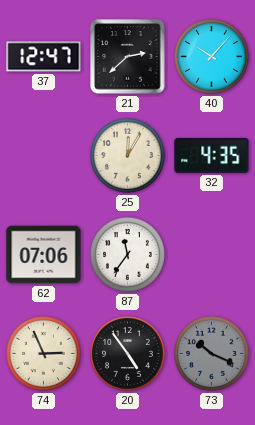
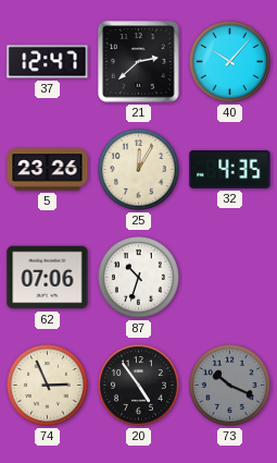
5: none -> 23:26 (48, 170)
87: 11:36 -> 10:33 (139, 278)
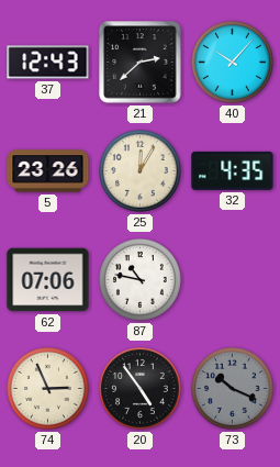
37: 12:47 -> 12:43 (48, 63)
87: 10:33 -> 10:47 (141, 280)
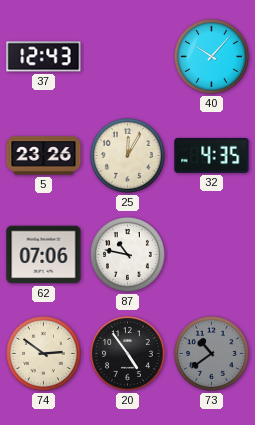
21: 2:38 -> none (141, 63)
74: 2:56 -> 2:51 (44, 354)
73: 10:19 -> 10:39 (212, 354)
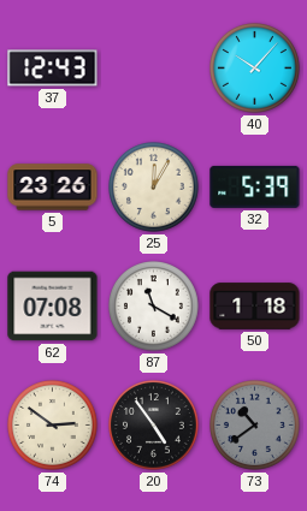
32: 4:35 -> 5:39 (255, 186)
62: 07:06 -> 07:08 (53, 307)
87: 10:47 -> 11:20 (154, 307)
50: none -> 1:18 (255, 307)
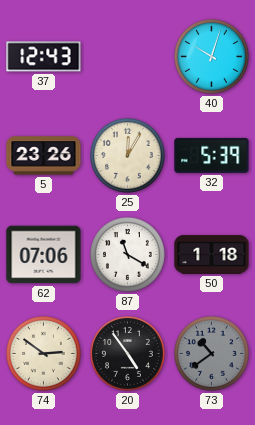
40: 10:07 -> 10:03 (212, 57)
62: 07:08 -> 07:06 (44, 255)
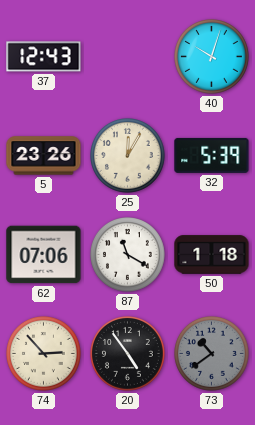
74: 2:51 -> 2:53 (44, 354)
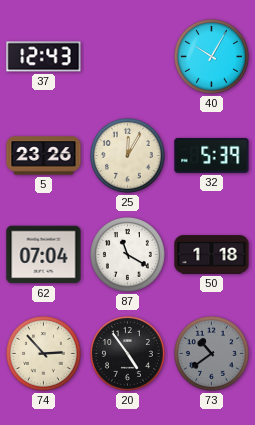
40: 10:03 -> 10:05 (212, 57)
62: 07:06 -> 07:04 (44, 255)
